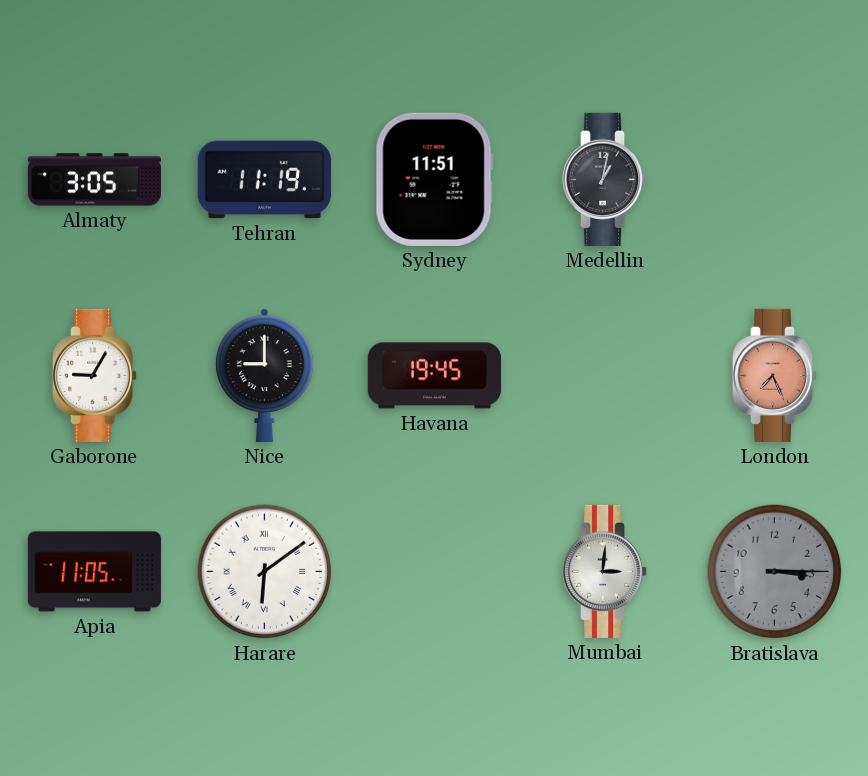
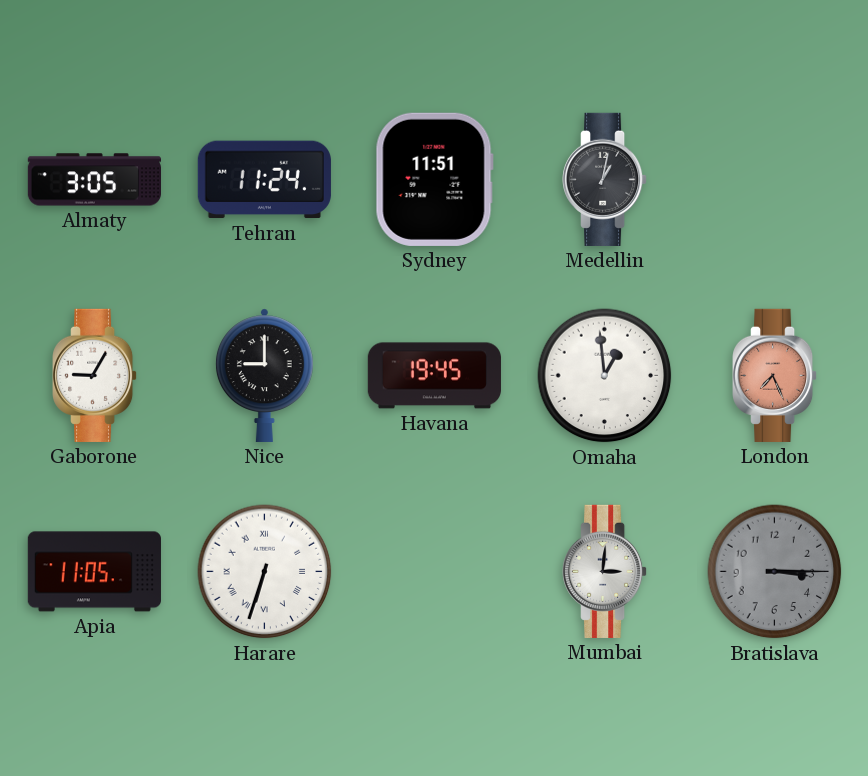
Tehran: 11:19 -> 11:24 (264, 180)
Omaha: none -> 12:59 (605, 376)
Harare: 6:09 -> 6:33 (265, 572)
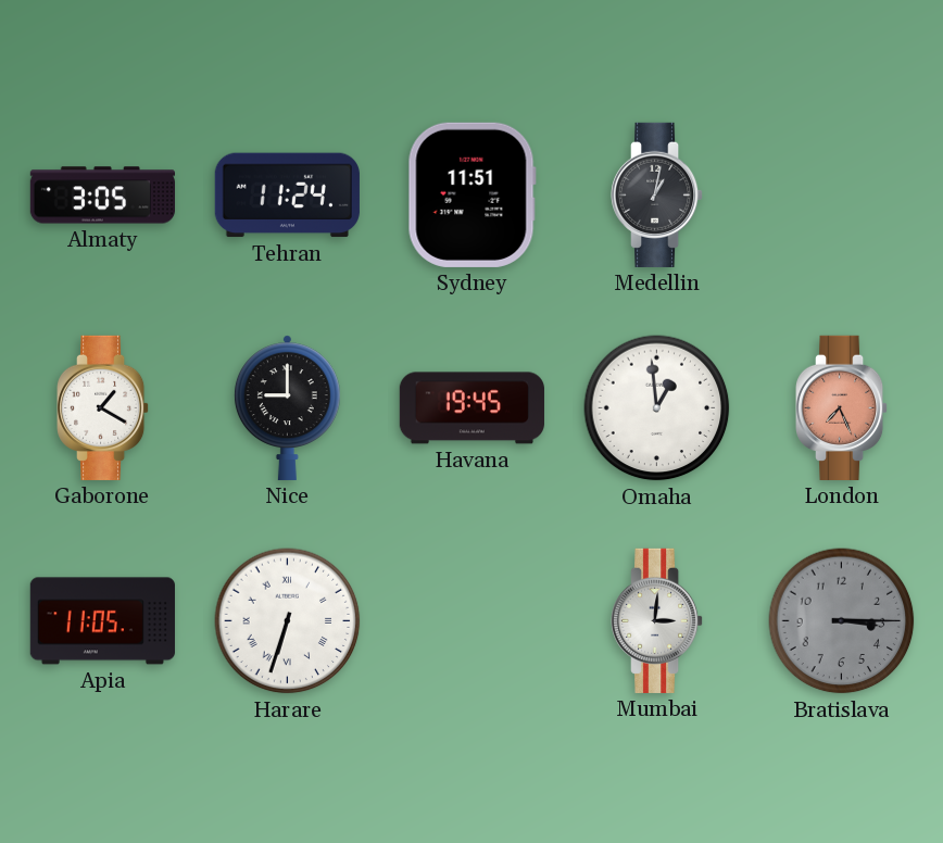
Gaborone: 9:05 -> 1:20 (104, 407)
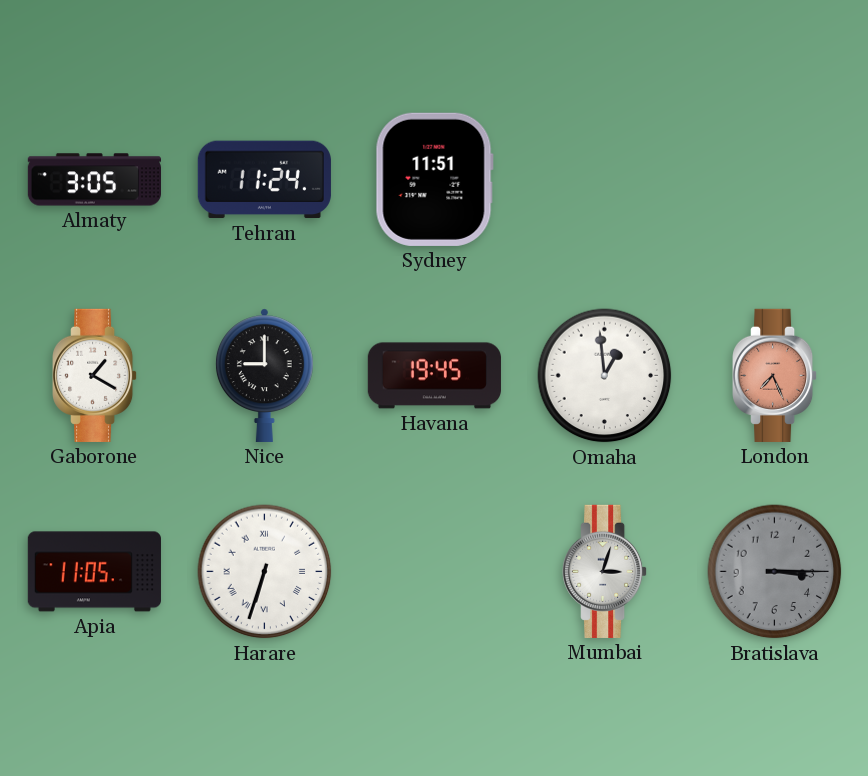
Medellin: 1:02 -> none (658, 194)
Mumbai: 3:01 -> 3:03 (606, 571)
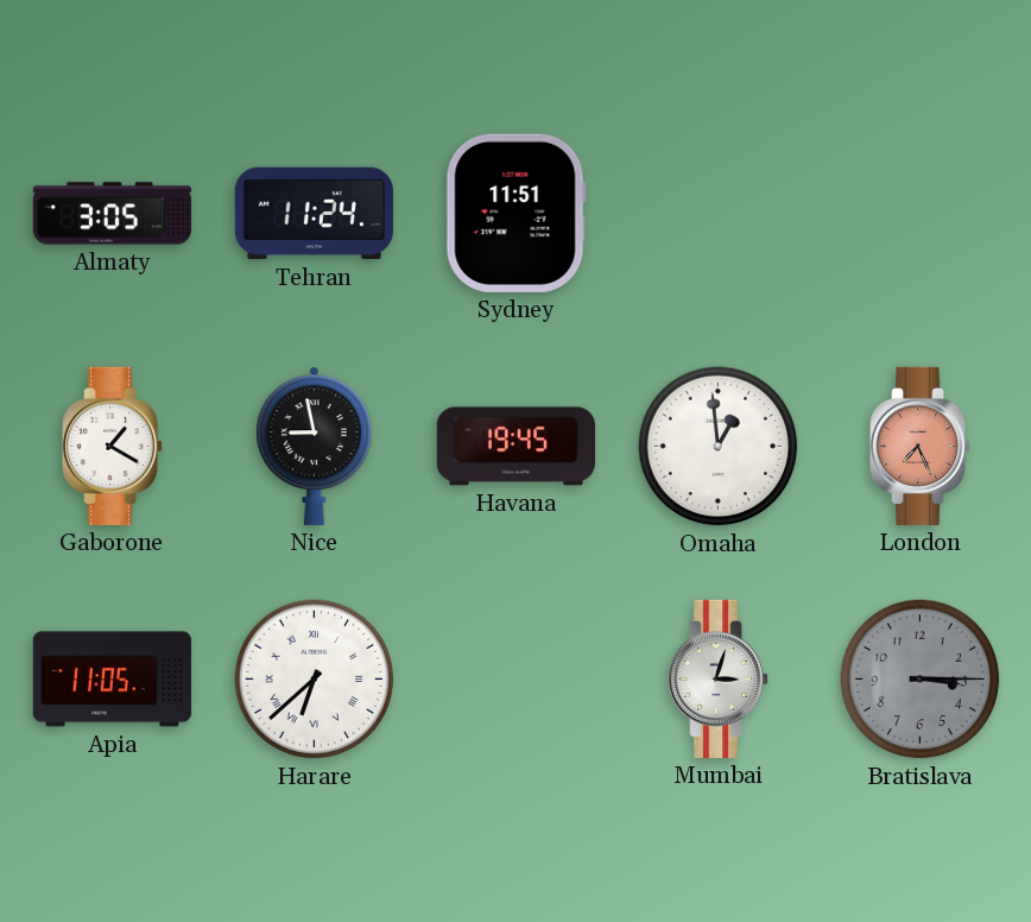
Nice: 9:00 -> 8:58 (314, 446)
Harare: 6:33 -> 6:38 (315, 680)
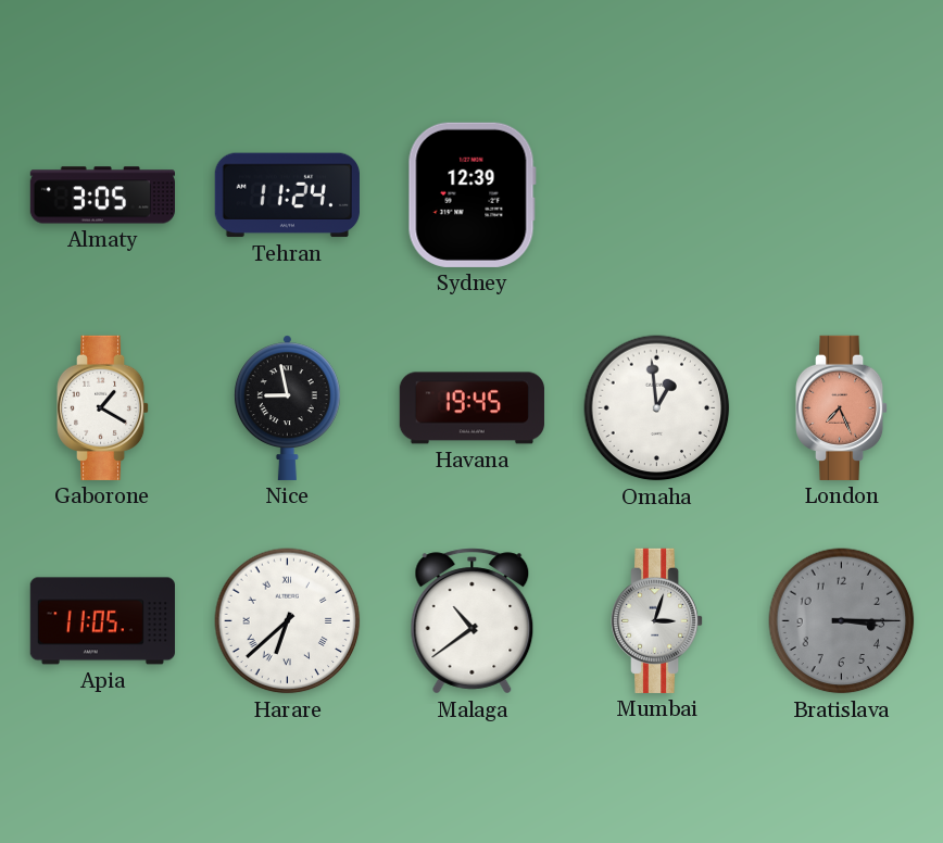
Sydney: 11:51 -> 12:39 (471, 194)
Malaga: none -> 10:39 (473, 621)
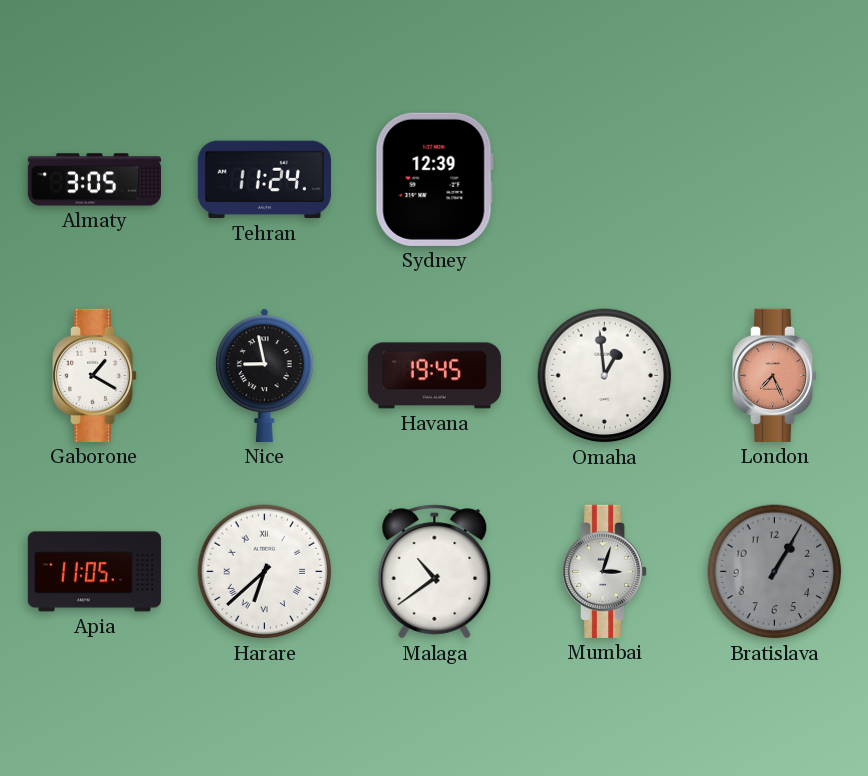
Bratislava: 3:15 -> 1:05 (775, 572)
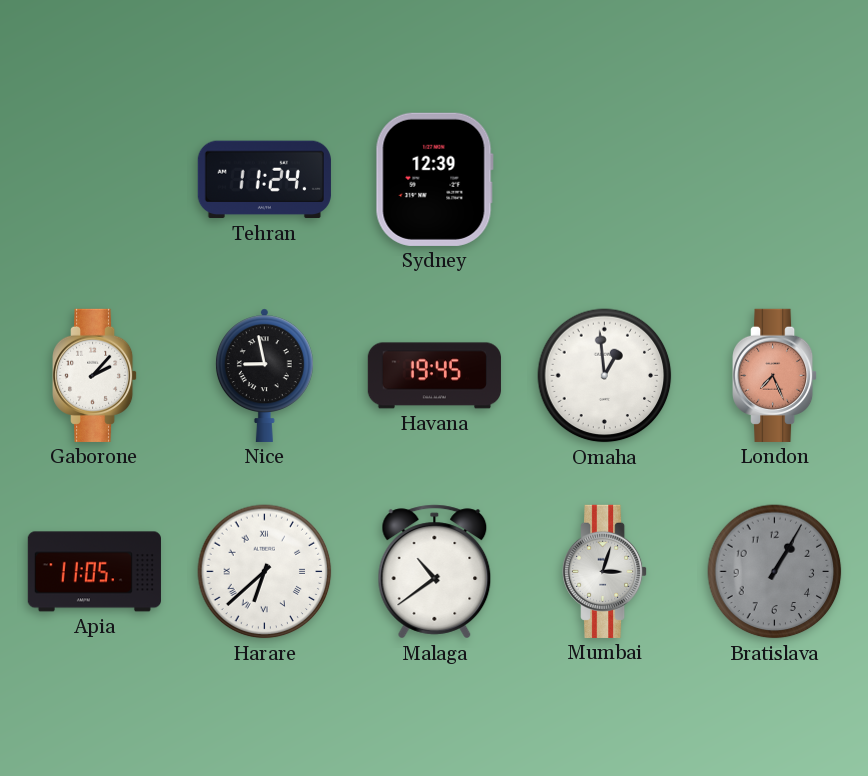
Almaty: 3:05 -> none (94, 180)
Gaborone: 1:20 -> 2:07 (96, 375)
